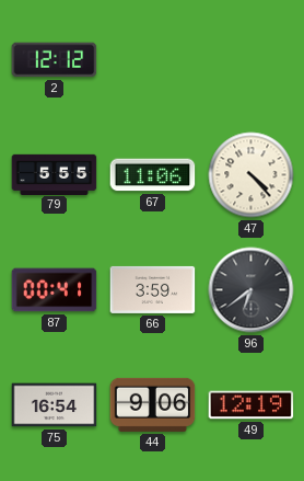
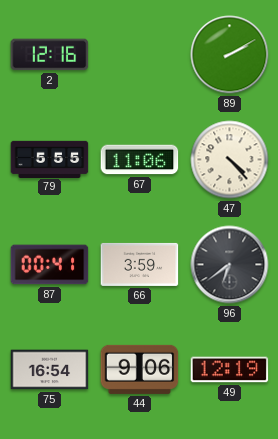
2: 12:12 -> 12:16 (50, 55)
89: none -> 2:10 (230, 55)
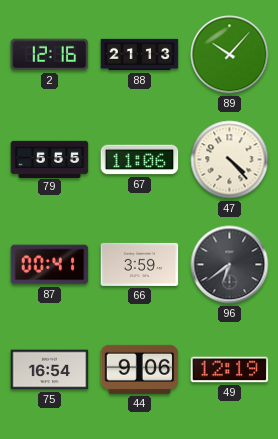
88: none -> 21:13 (140, 55)
89: 2:10 -> 10:07 (230, 55)
